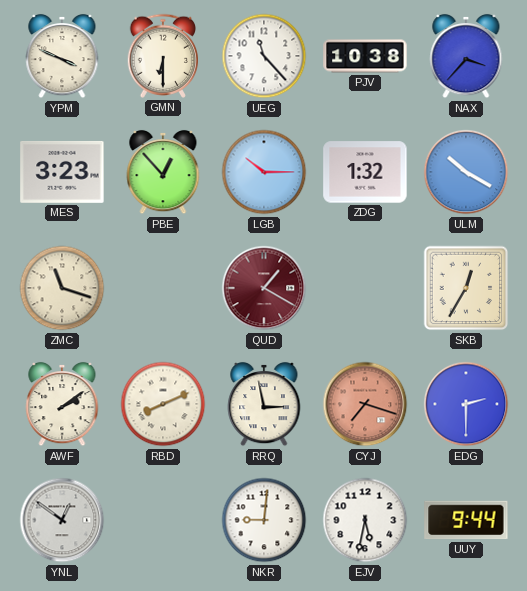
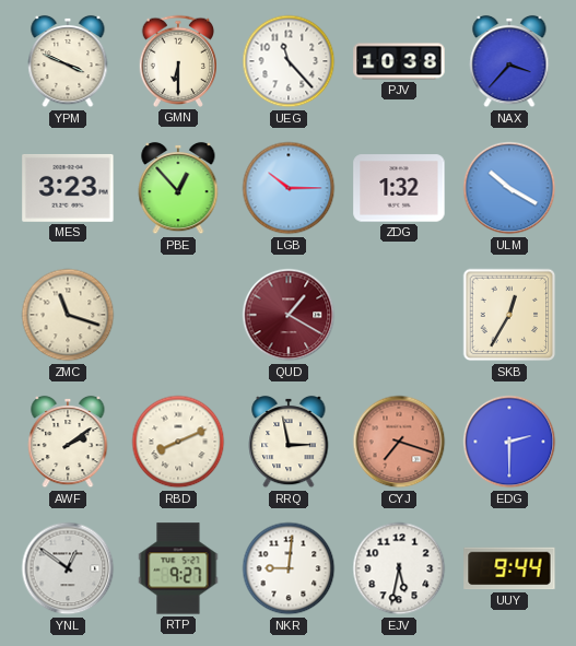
RTP: none -> 9:27 (178, 568)
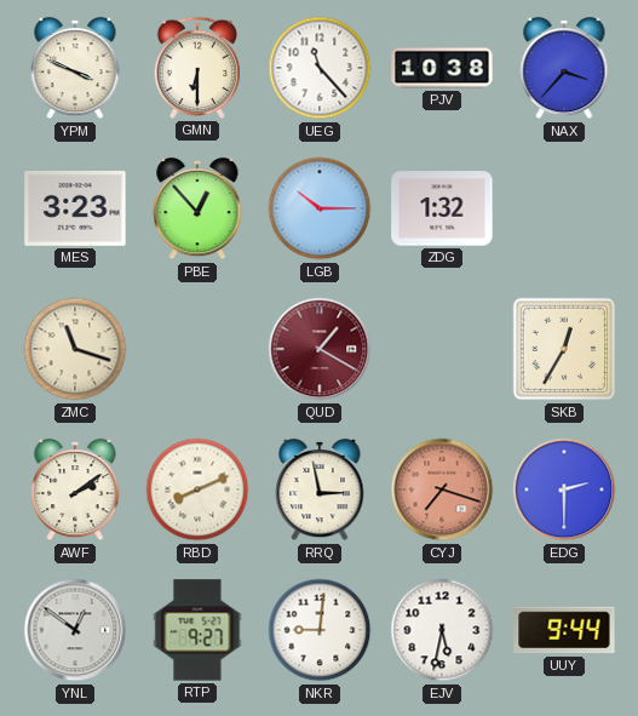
ULM: 10:20 -> none (509, 188)
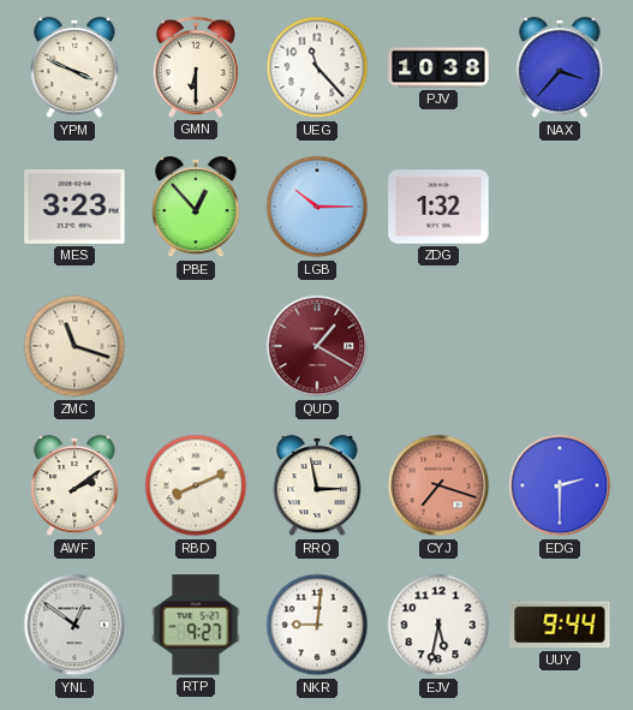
SKB: 12:35 -> none (564, 349)
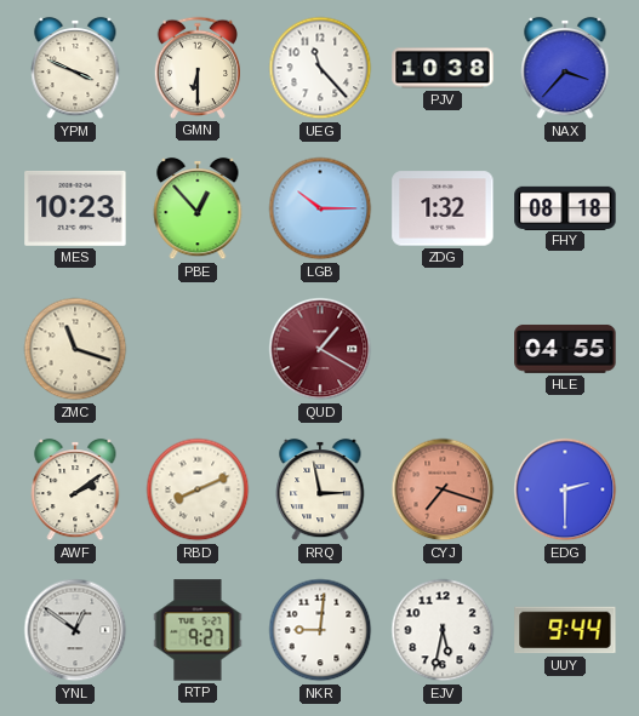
MES: 3:23 -> 10:23 (75, 208)
FHY: none -> 08:18 (565, 207)
HLE: none -> 04:55 (565, 349)
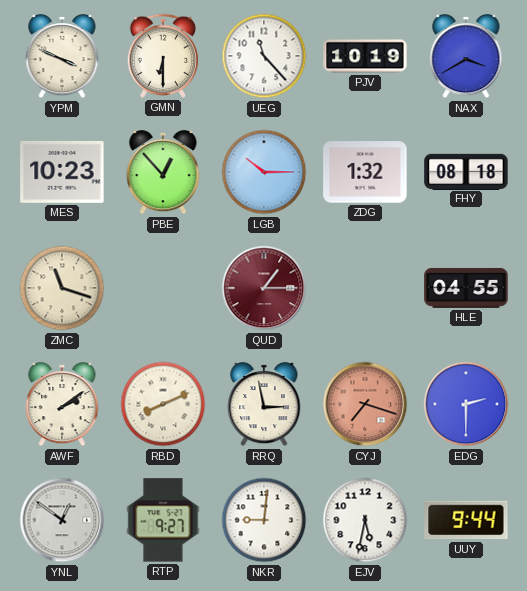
PJV: 10:38 -> 10:19 (365, 56)
NAX: 3:37 -> 3:40 (466, 56)
QUD: 1:20 -> 1:15 (264, 288)
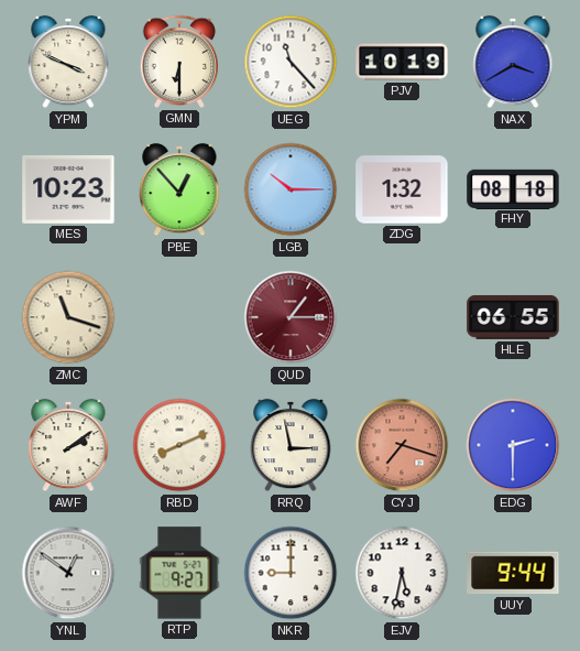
HLE: 04:55 -> 06:55 (513, 317)
NKR: 9:01 -> 9:00 (291, 573)
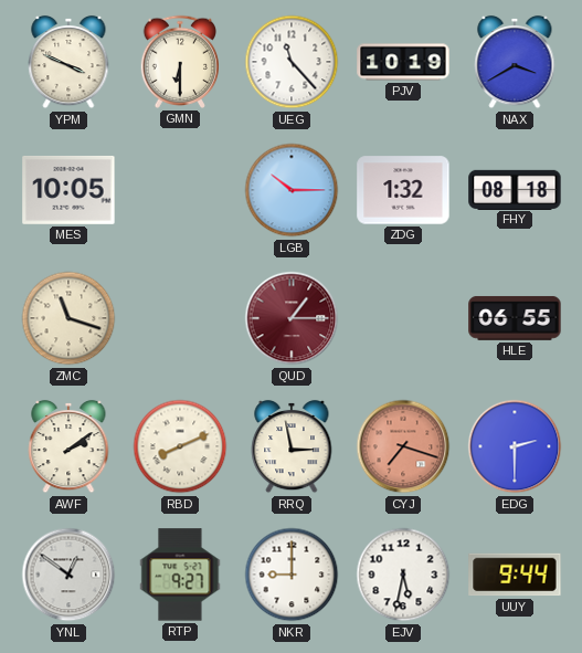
MES: 10:23 -> 10:05 (68, 190)
PBE: 12:53 -> none (179, 189)
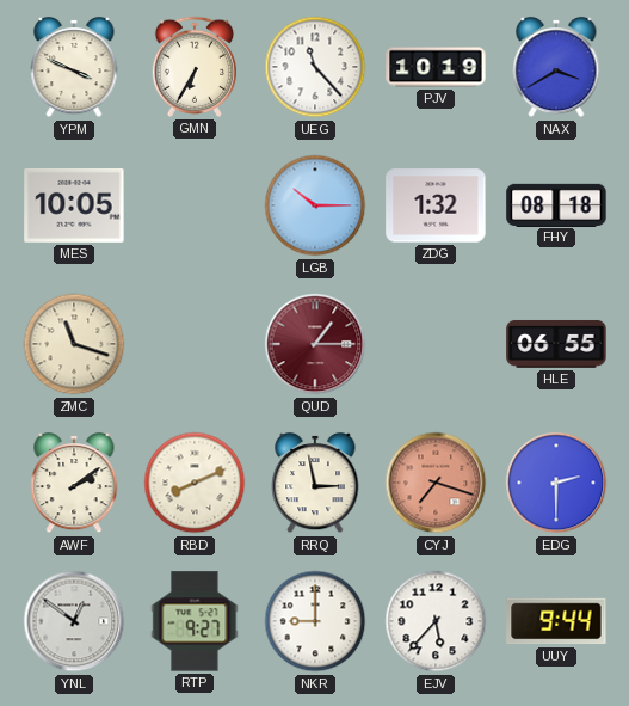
GMN: 6:30 -> 6:35 (193, 67)
EJV: 5:32 -> 5:37 (436, 621)
